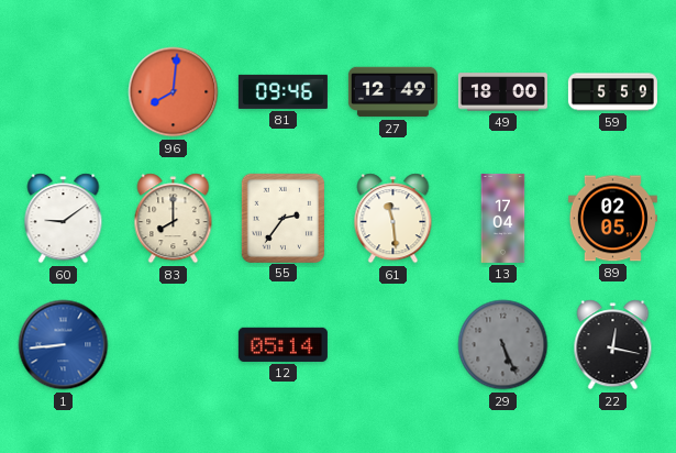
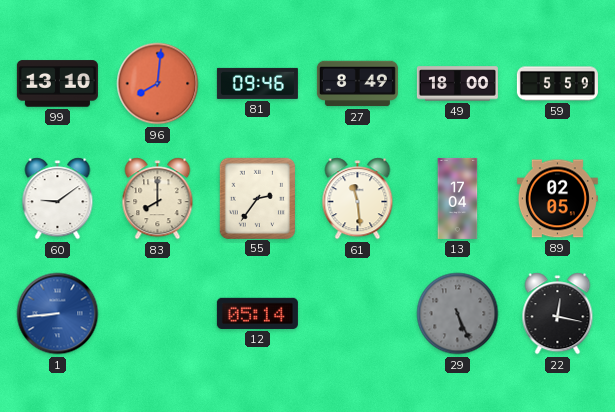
99: none -> 13:10 (57, 84)
27: 12:49 -> 8:49 (357, 84)
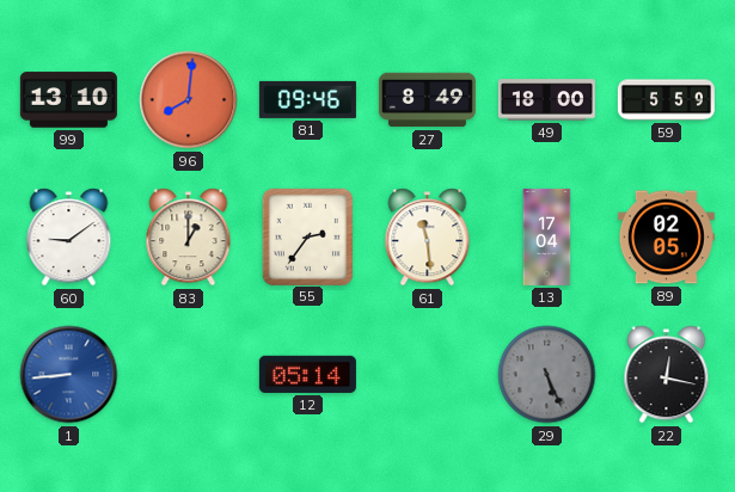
83: 8:00 -> 1:00 (189, 238)
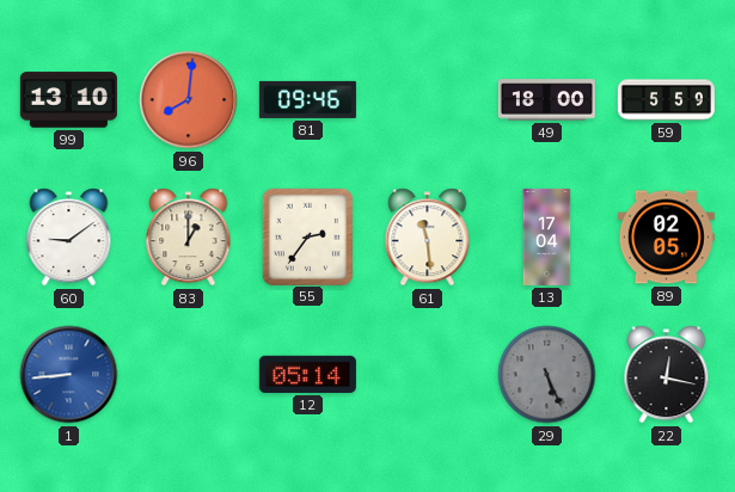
27: 8:49 -> none (427, 100)
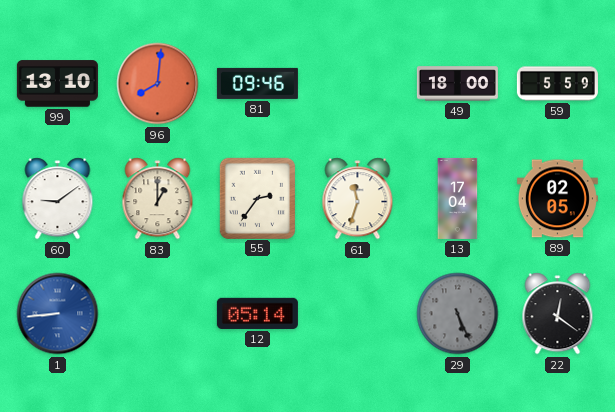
61: 11:29 -> 11:33 (358, 199)
22: 12:17 -> 12:21 (558, 314)
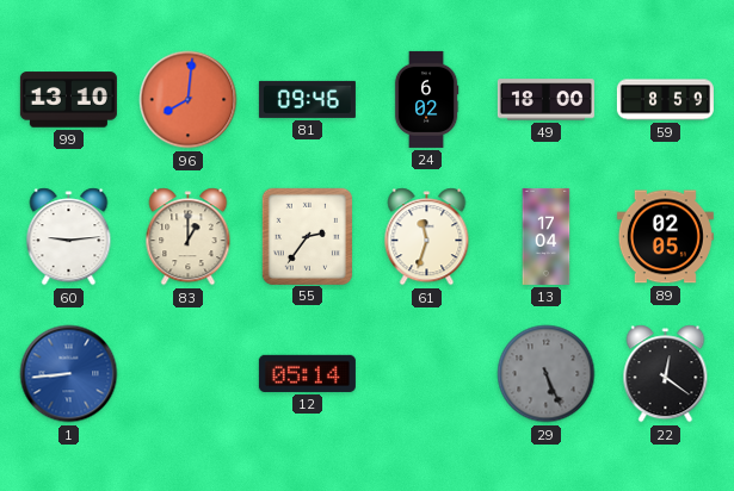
24: none -> 6:02 (426, 99)
59: 5:59 -> 8:59 (665, 100)
60: 9:09 -> 9:14 (69, 237)
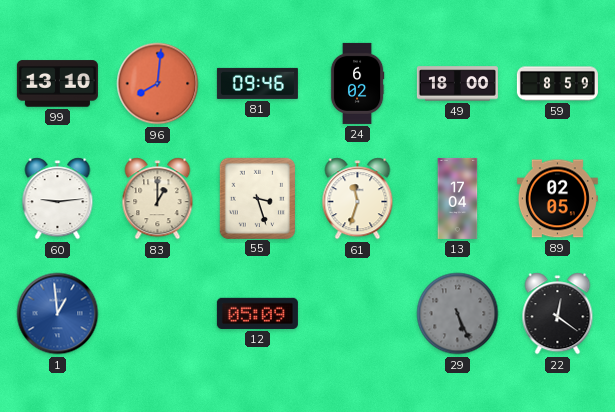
55: 2:36 -> 3:27 (257, 198)
1: 8:44 -> 12:59 (58, 314)
12: 05:14 -> 05:09 (257, 313)
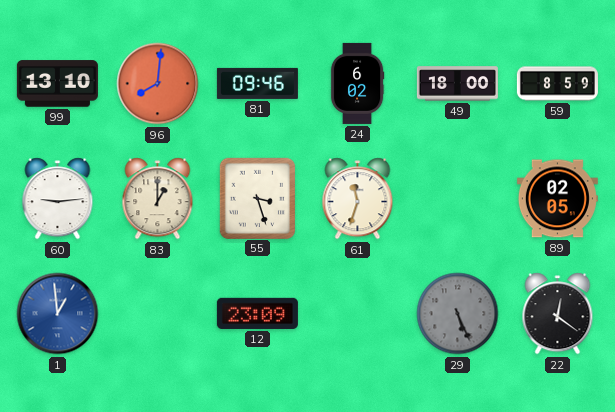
13: 17:04 -> none (458, 198)
12: 05:09 -> 23:09 (257, 313)
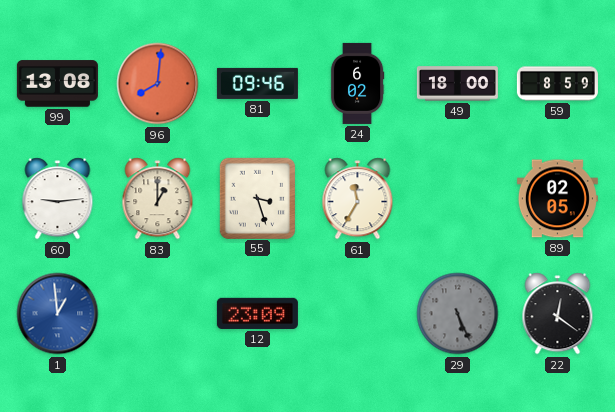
99: 13:10 -> 13:08 (57, 84)
61: 11:33 -> 11:35 (358, 199)
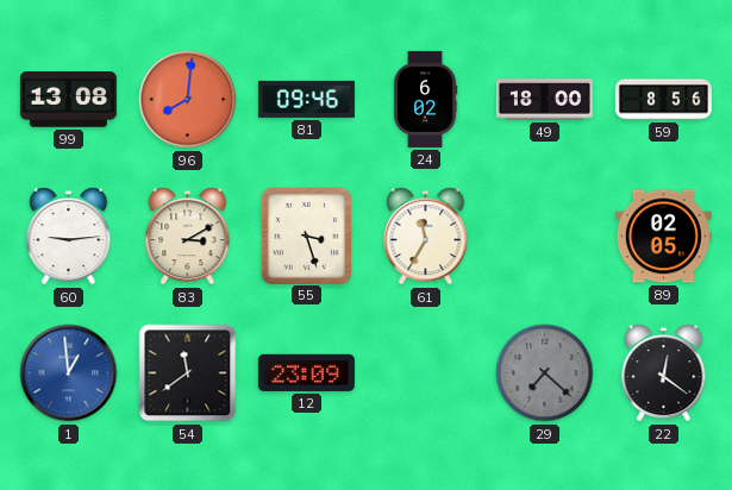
59: 8:59 -> 8:56 (663, 100)
83: 1:00 -> 3:10 (188, 237)
54: none -> 11:39 (188, 373)
29: 5:26 -> 7:22 (545, 373)
